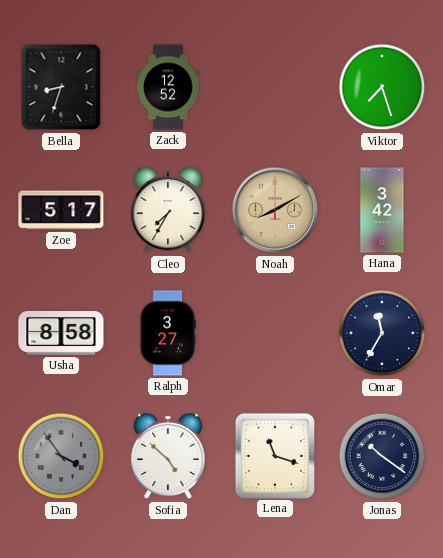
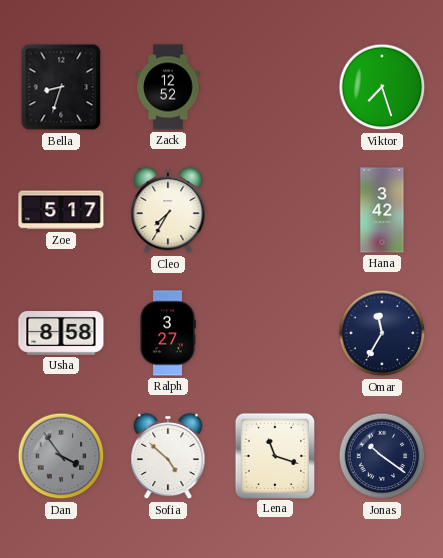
Noah: 8:10 -> none (275, 210)
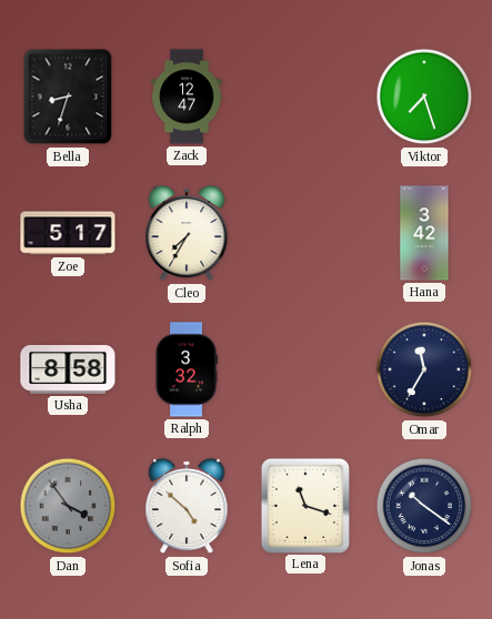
Zack: 12:52 -> 12:47 (187, 97)
Ralph: 3:27 -> 3:32 (187, 369)
